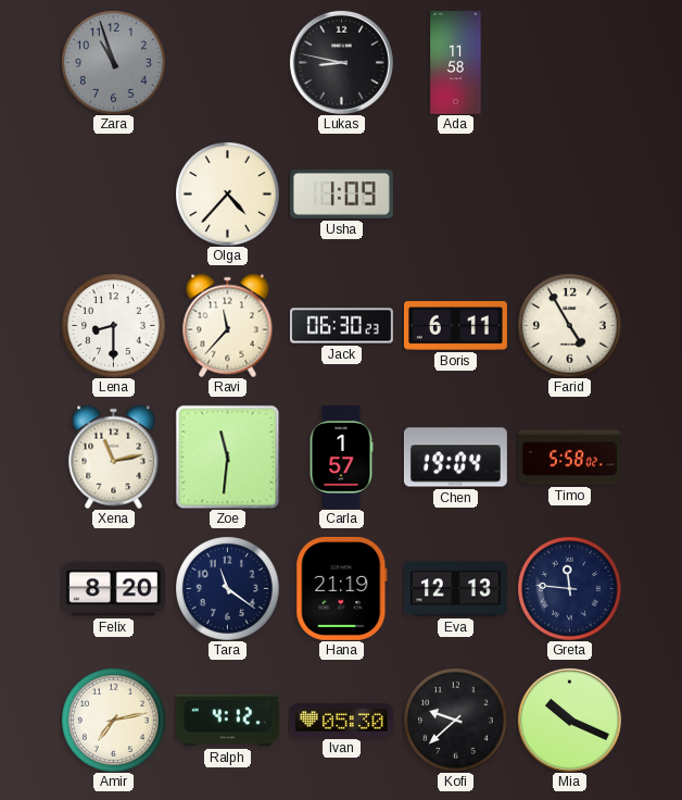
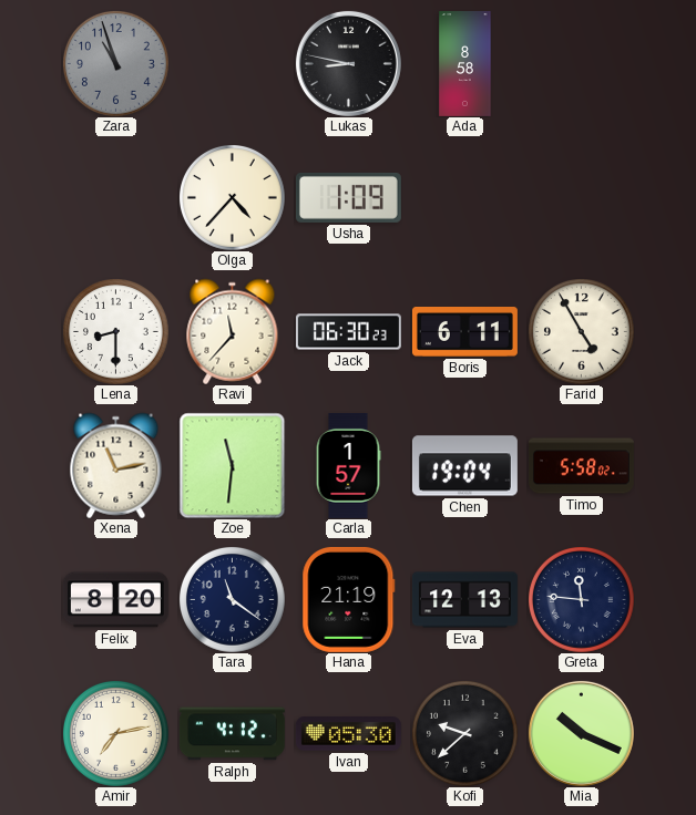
Ada: 11:58 -> 8:58 (465, 63)
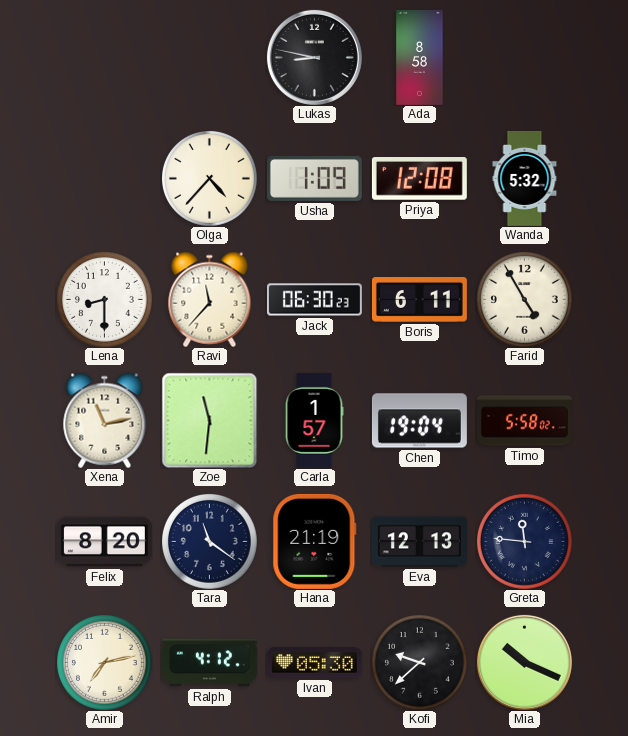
Zara: 10:57 -> none (116, 64)
Priya: none -> 12:08 (419, 179)
Wanda: none -> 5:32 (525, 178)
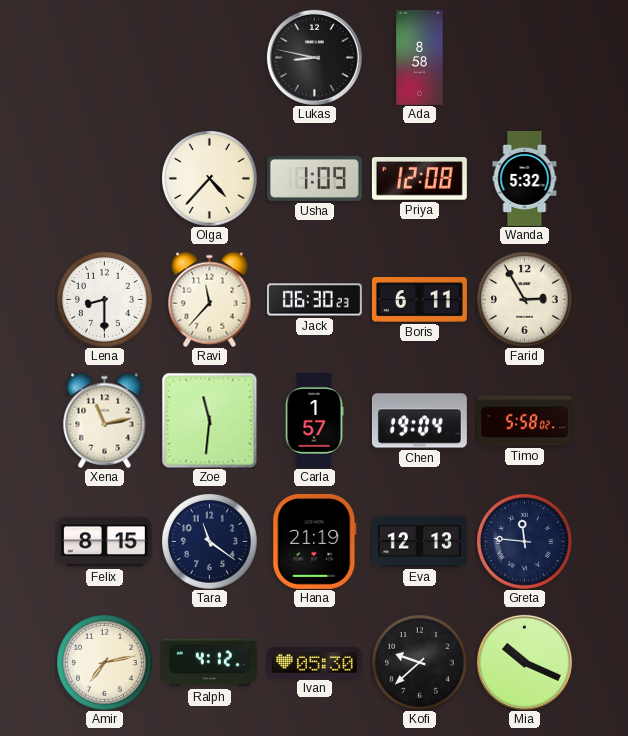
Farid: 4:55 -> 2:55 (525, 300)
Felix: 8:20 -> 8:15 (104, 542)
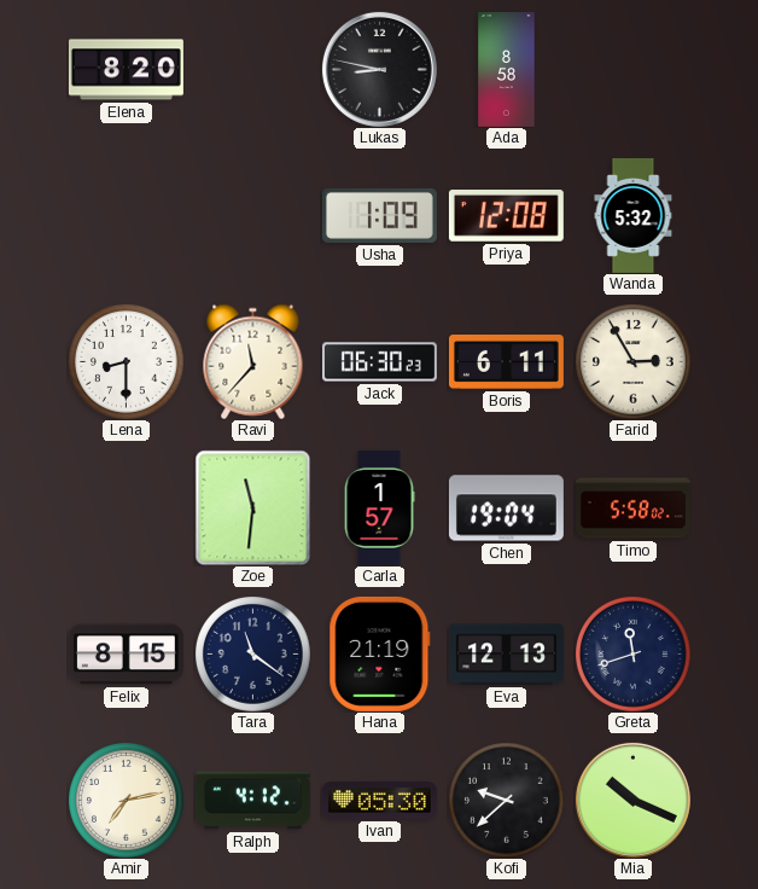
Elena: none -> 8:20 (126, 70)
Olga: 4:37 -> none (210, 179)
Xena: 11:13 -> none (105, 420)
Greta: 11:46 -> 11:42 (634, 655)
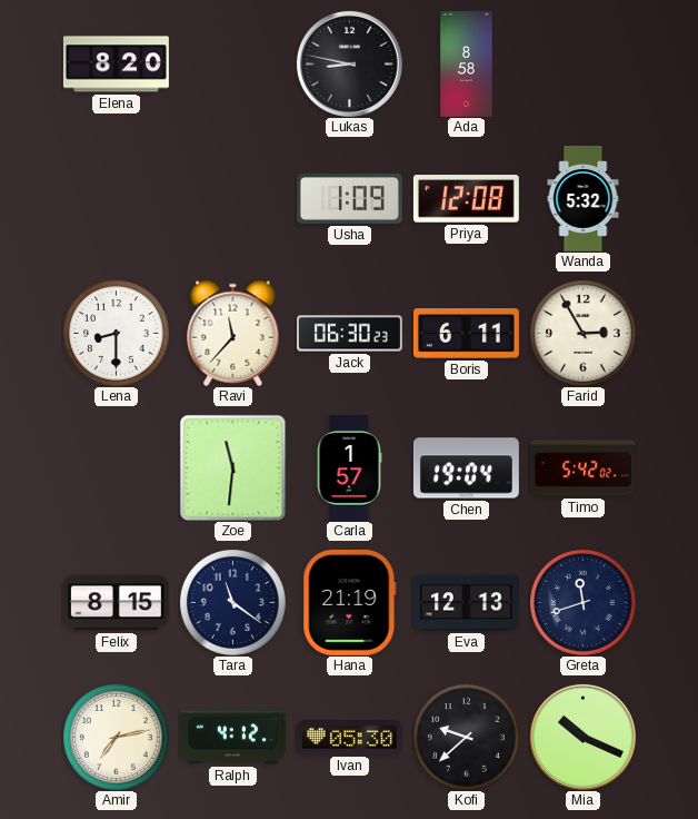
Timo: 5:58 -> 5:42 (582, 468)
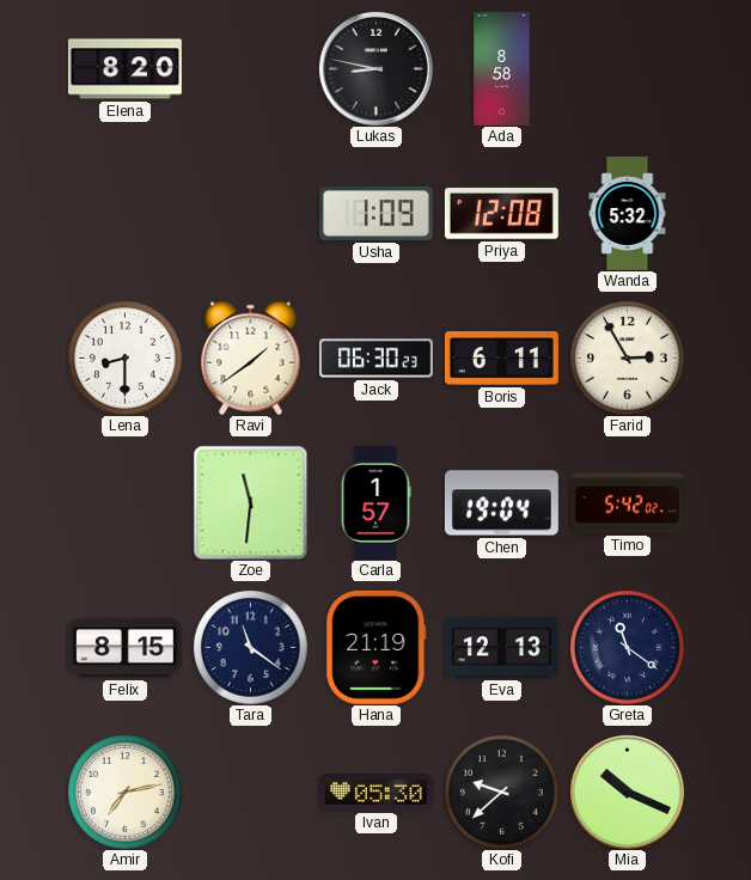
Ravi: 11:37 -> 1:39 (251, 357)
Greta: 11:42 -> 11:21 (628, 648)
Ralph: 4:12 -> none (232, 738)
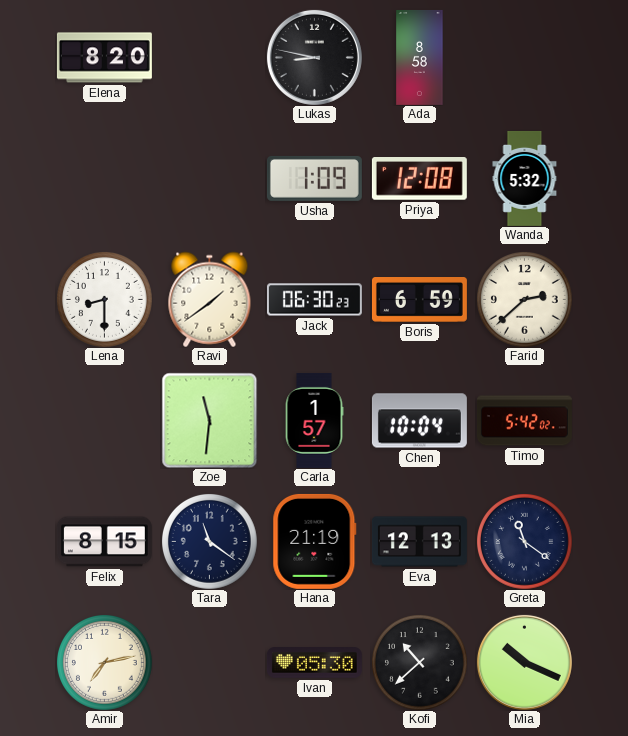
Boris: 6:11 -> 6:59 (419, 300)
Farid: 2:55 -> 2:38 (525, 300)
Chen: 19:04 -> 10:04 (419, 421)
Kofi: 9:38 -> 10:38 (420, 663)
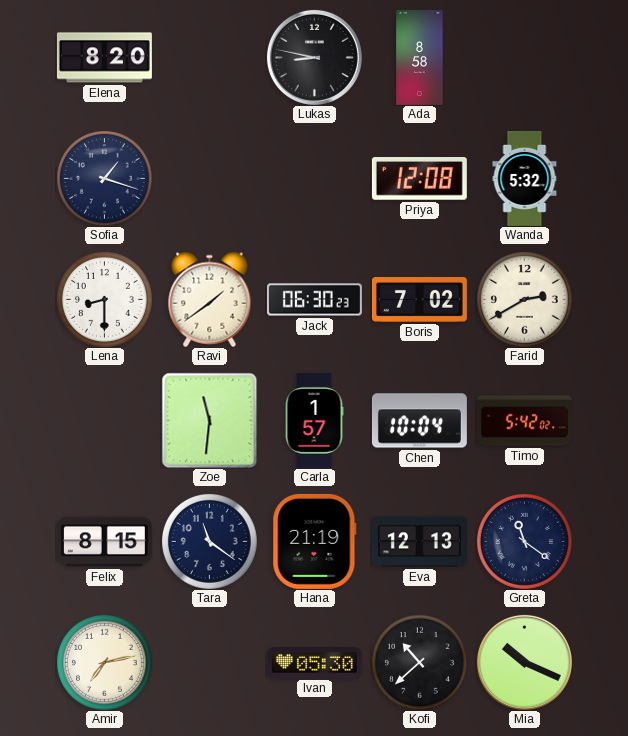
Sofia: none -> 1:18 (105, 179)
Usha: 1:09 -> none (314, 178)
Boris: 6:59 -> 7:02 (419, 300)
Farid: 2:38 -> 2:40 (525, 300)
